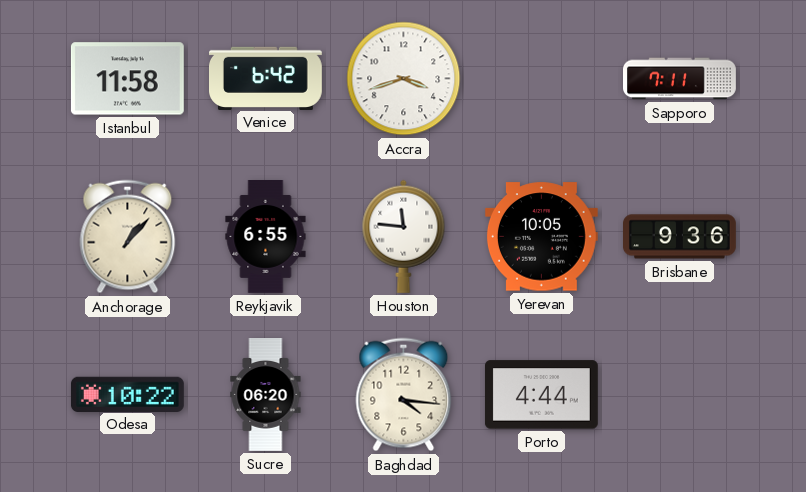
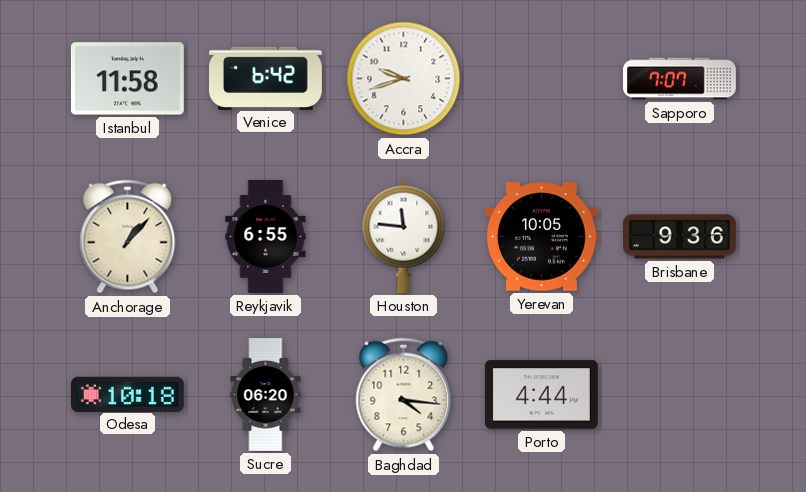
Accra: 3:42 -> 9:42 (404, 79)
Sapporo: 7:11 -> 7:07 (680, 79)
Odesa: 10:22 -> 10:18 (127, 394)
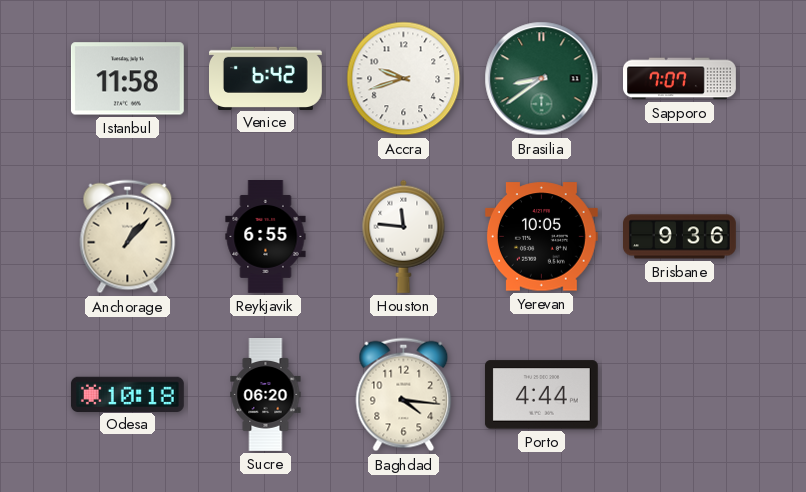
Brasilia: none -> 8:39 (542, 79)
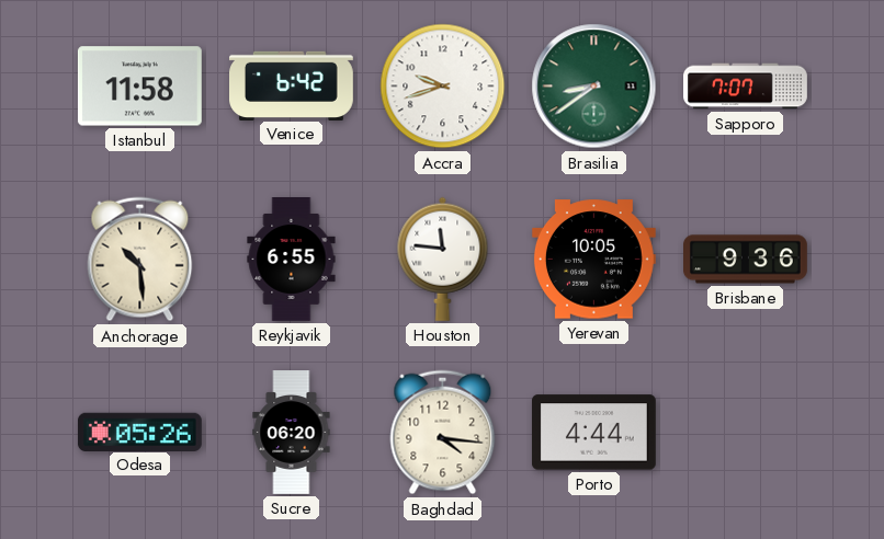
Anchorage: 1:07 -> 10:29 (140, 260)
Odesa: 10:18 -> 05:26 (139, 432)
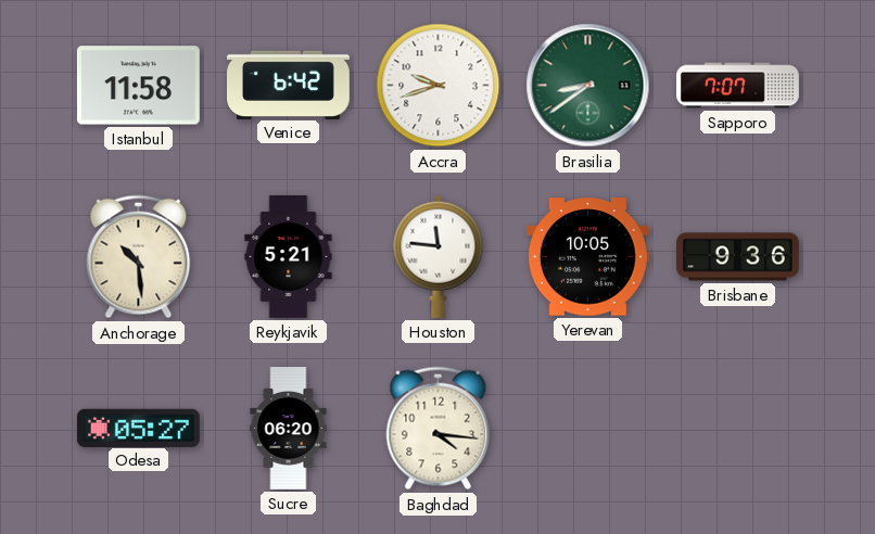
Reykjavik: 6:55 -> 5:21 (289, 257)
Odesa: 05:26 -> 05:27 (138, 428)
Porto: 4:44 -> none (593, 433)
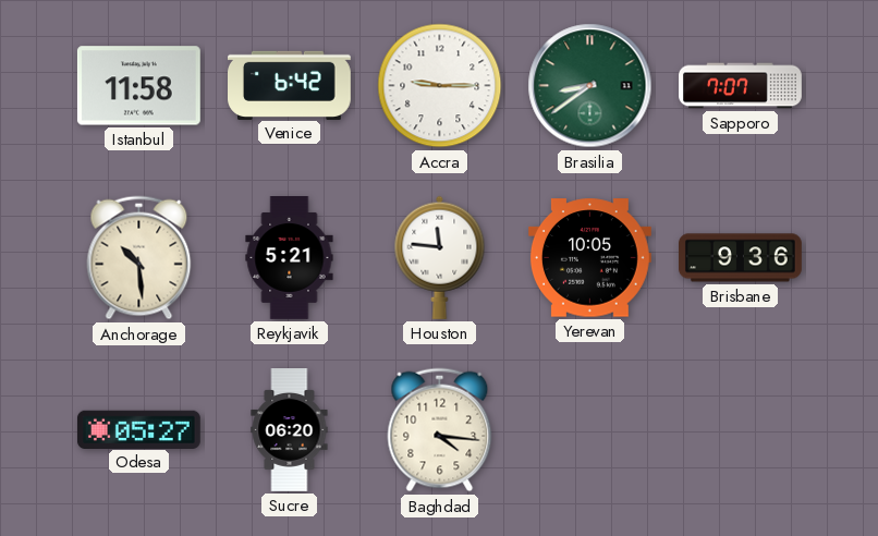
Accra: 9:42 -> 9:15 (440, 86)
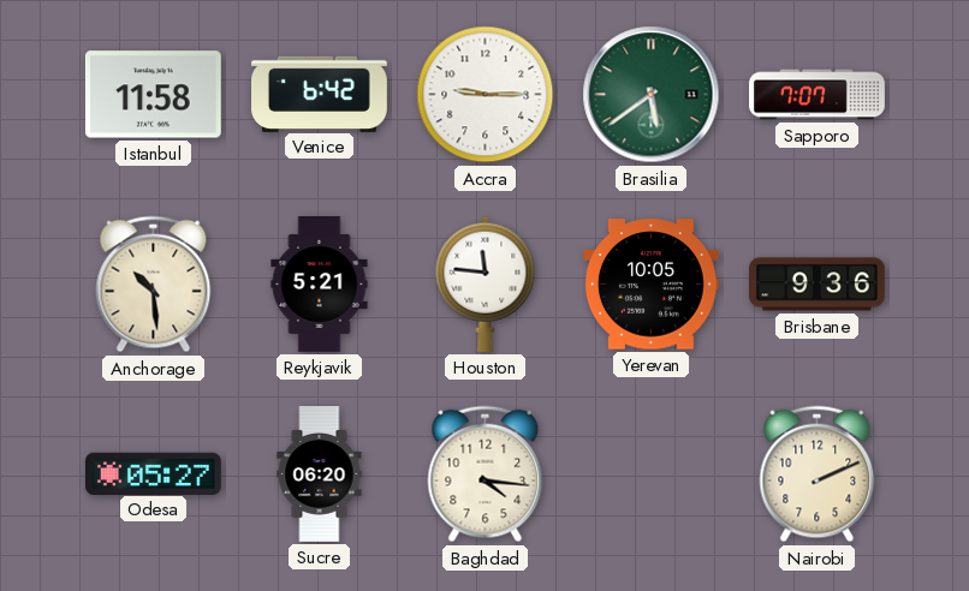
Brasilia: 8:39 -> 5:39 (652, 95)
Nairobi: none -> 2:11 (818, 474)
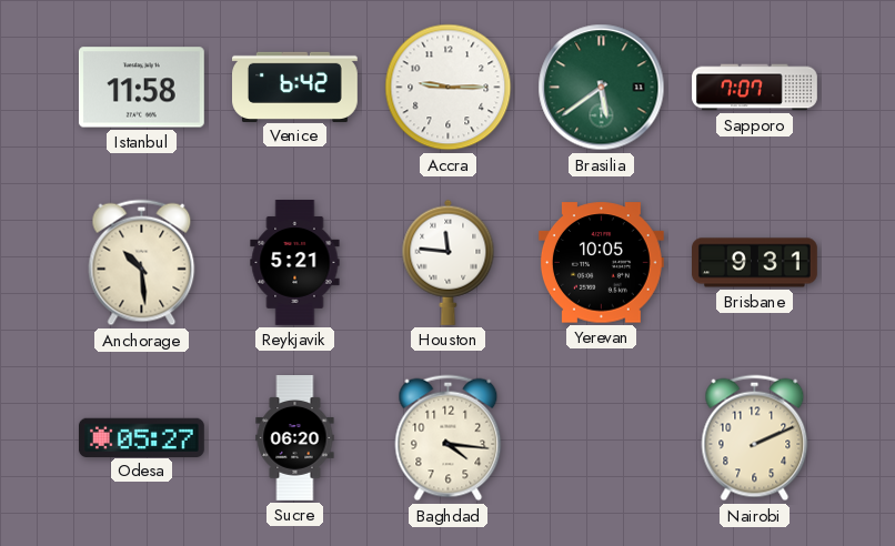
Brisbane: 9:36 -> 9:31 (755, 263)
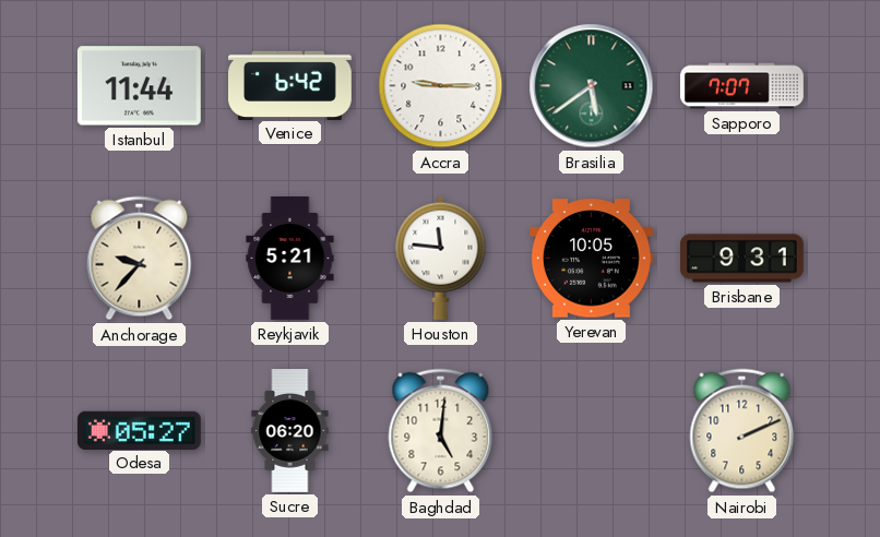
Istanbul: 11:58 -> 11:44 (139, 86)
Anchorage: 10:29 -> 9:37 (140, 259)
Baghdad: 4:16 -> 5:01 (441, 431)
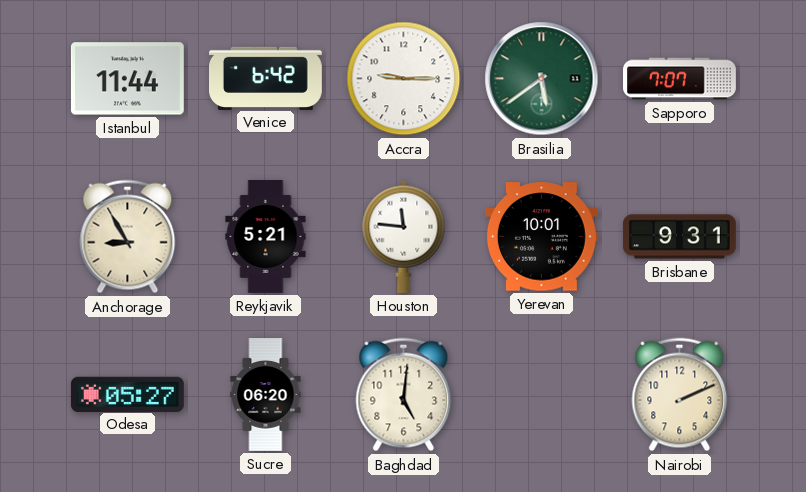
Anchorage: 9:37 -> 8:55 (128, 237)
Yerevan: 10:05 -> 10:01 (541, 237)
